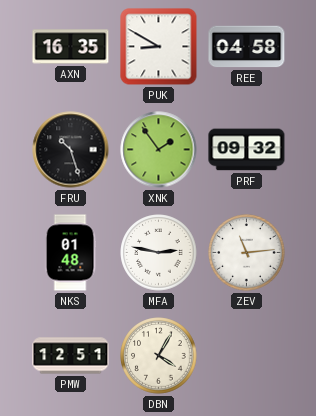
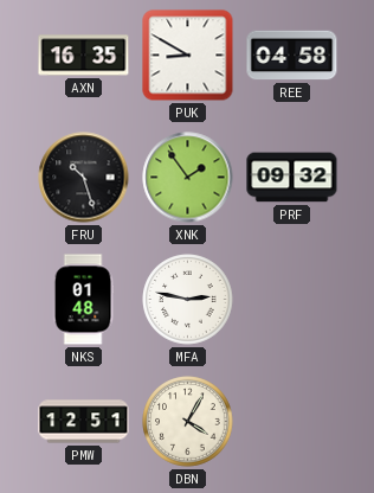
ZEV: 11:14 -> none (247, 253)
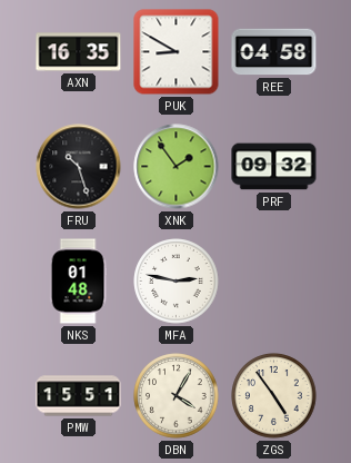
PMW: 12:51 -> 15:51 (79, 396)
ZGS: none -> 4:54 (274, 396)
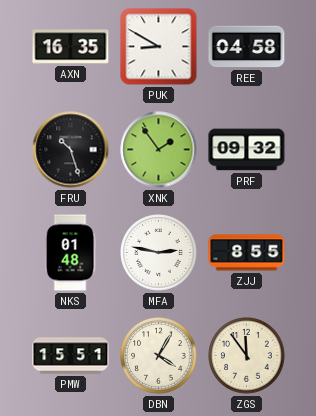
ZJJ: none -> 8:55 (247, 253)
ZGS: 4:54 -> 11:54 (247, 356)
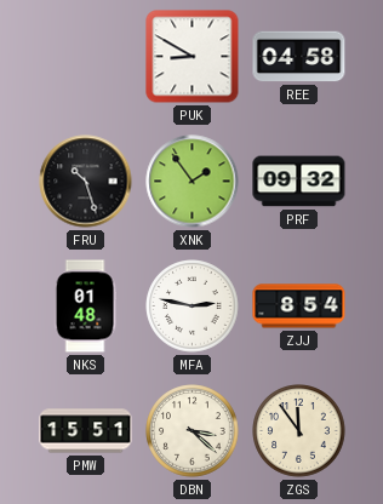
AXN: 16:35 -> none (71, 47)
ZJJ: 8:55 -> 8:54 (299, 307)
DBN: 4:05 -> 3:22 (193, 431)
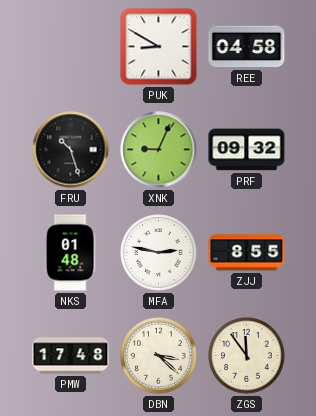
XNK: 1:54 -> 9:04 (159, 150)
ZJJ: 8:54 -> 8:55 (247, 253)
PMW: 15:51 -> 17:48 (71, 356)
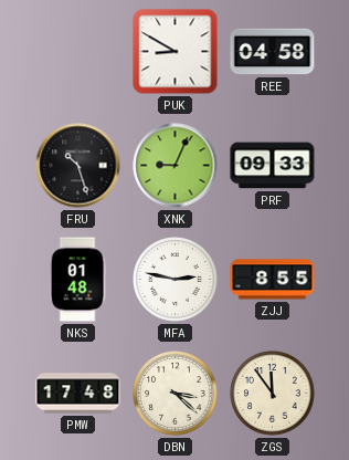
PRF: 09:32 -> 09:33 (273, 166)
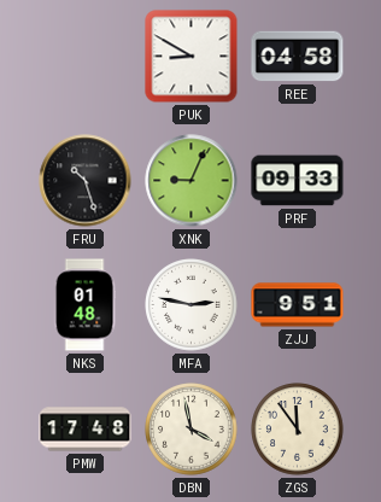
ZJJ: 8:55 -> 9:51 (298, 305)
DBN: 3:22 -> 3:58 (192, 430)
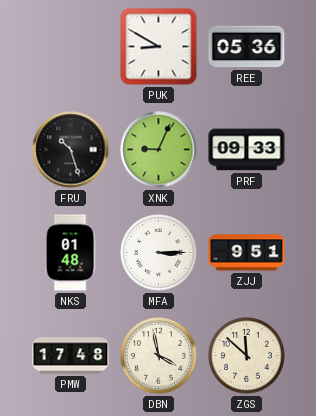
REE: 04:58 -> 05:36 (247, 47)
MFA: 2:47 -> 3:15 (159, 253)
ZGS: 11:54 -> 11:52 (247, 356)
